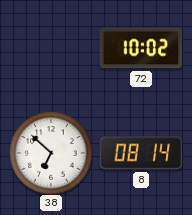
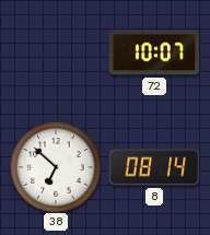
72: 10:02 -> 10:07 (154, 52)
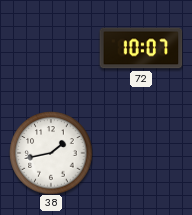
38: 6:52 -> 1:43 (51, 153)
8: 08:14 -> none (154, 167)
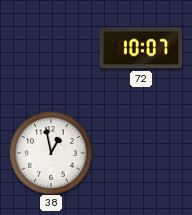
38: 1:43 -> 12:58 (51, 153)
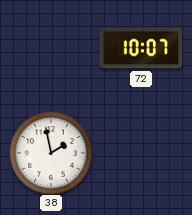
38: 12:58 -> 1:58 (51, 153)
